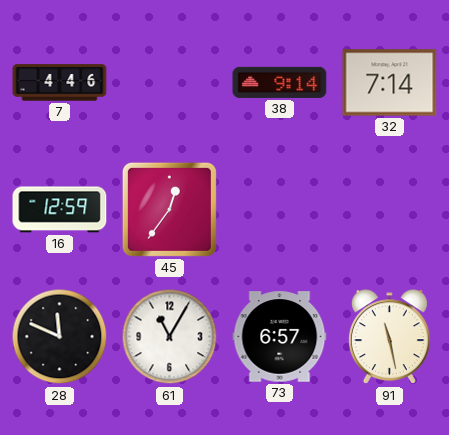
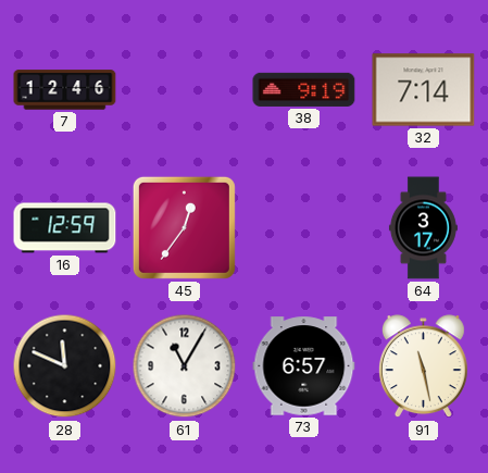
7: 4:46 -> 12:46 (65, 90)
38: 9:14 -> 9:19 (304, 89)
64: none -> 3:17 (423, 228)
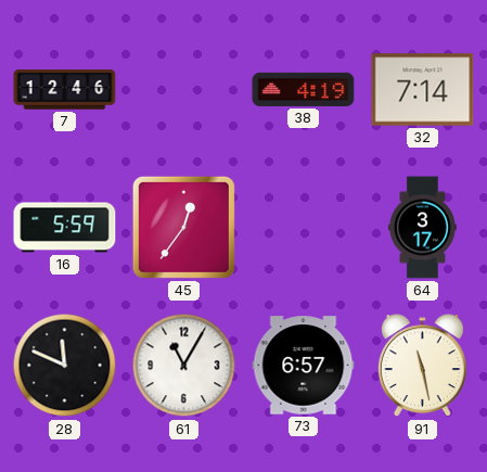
38: 9:19 -> 4:19 (304, 89)
16: 12:59 -> 5:59 (65, 228)
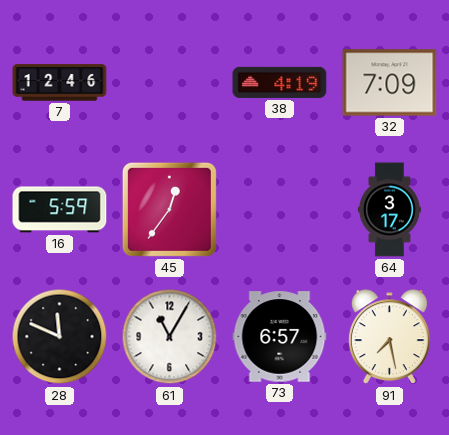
32: 7:14 -> 7:09 (390, 83)
91: 11:28 -> 7:28 (389, 337)
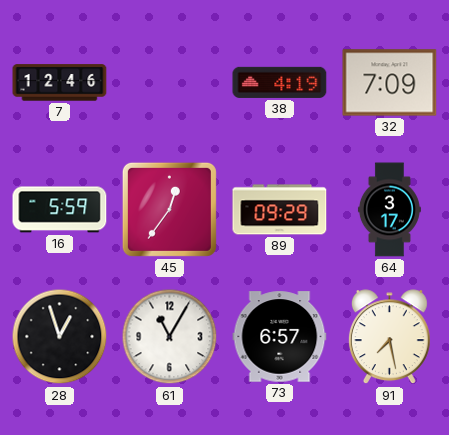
89: none -> 09:29 (280, 210)
28: 11:49 -> 12:57 (60, 337)
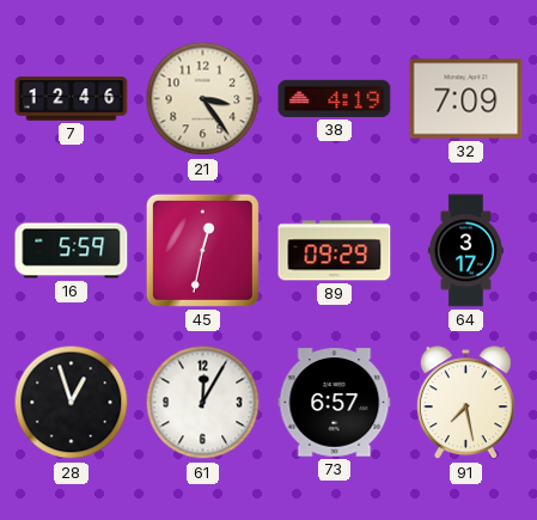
21: none -> 3:24 (203, 99)
45: 12:36 -> 12:32 (202, 250)
61: 11:05 -> 12:05 (203, 403)
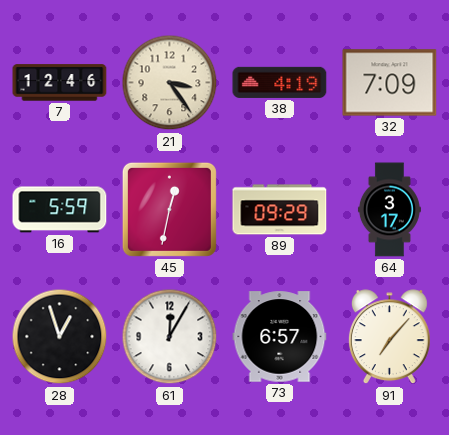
91: 7:28 -> 7:07 (389, 337)
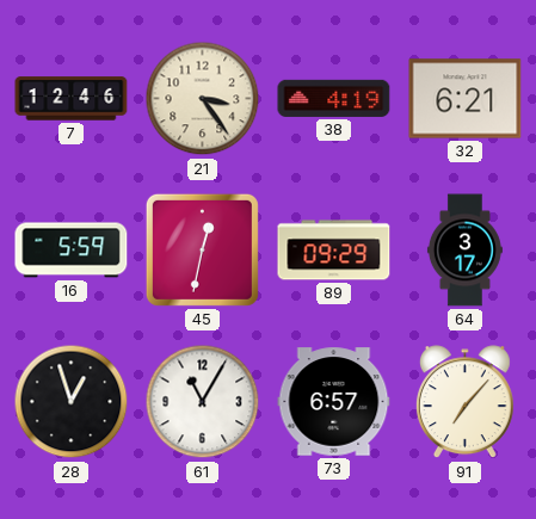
32: 7:09 -> 6:21 (466, 99)
61: 12:05 -> 11:05 (203, 402)
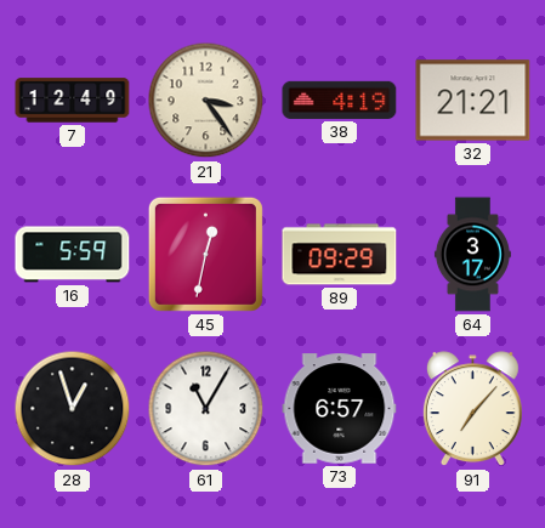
7: 12:46 -> 12:49 (73, 101)
32: 6:21 -> 21:21 (473, 101)
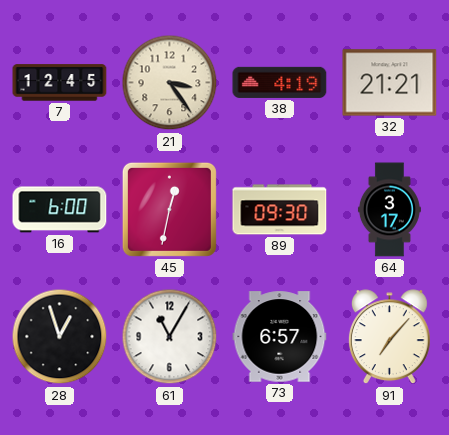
7: 12:49 -> 12:45 (60, 83)
16: 5:59 -> 6:00 (60, 210)
89: 09:29 -> 09:30 (280, 210)
